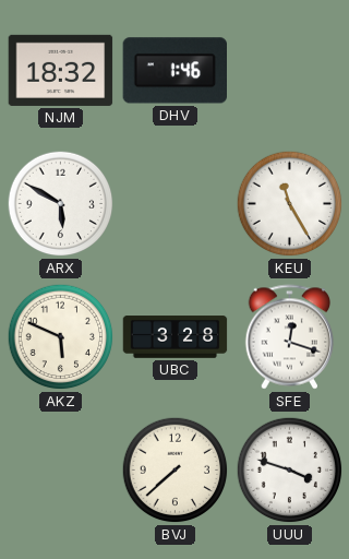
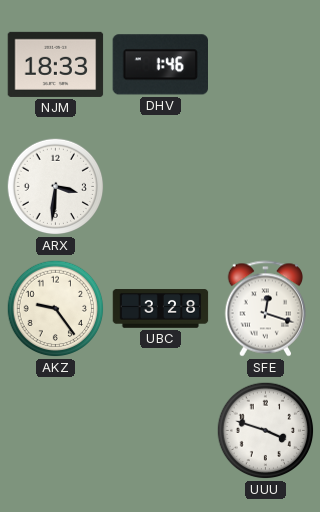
NJM: 18:32 -> 18:33 (56, 64)
ARX: 5:50 -> 3:31 (56, 187)
KEU: 11:25 -> none (290, 204)
AKZ: 5:49 -> 9:24 (56, 309)
BVJ: 7:38 -> none (176, 471)
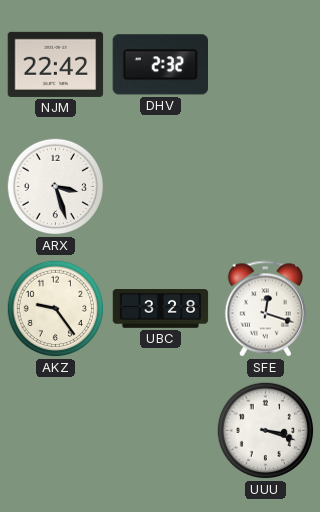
NJM: 18:33 -> 22:42 (56, 64)
DHV: 1:46 -> 2:32 (160, 65)
ARX: 3:31 -> 3:27 (56, 187)
UUU: 3:48 -> 3:18 (266, 431)
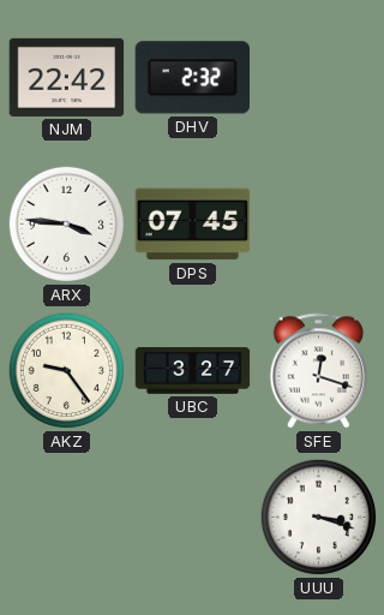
ARX: 3:27 -> 3:46 (67, 225)
DPS: none -> 07:45 (193, 225)
UBC: 3:28 -> 3:27 (193, 371)
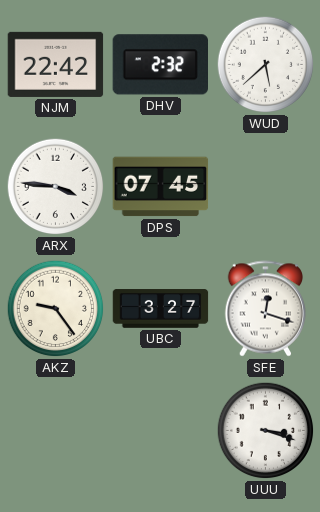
WUD: none -> 5:38 (266, 65)
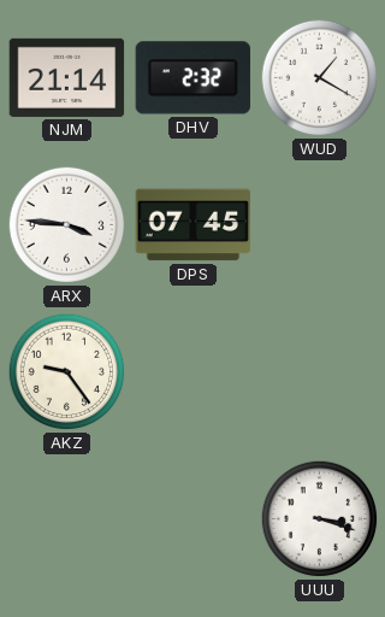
NJM: 22:42 -> 21:14 (67, 77)
WUD: 5:38 -> 1:20 (320, 78)
UBC: 3:27 -> none (161, 309)
SFE: 12:18 -> none (266, 309)
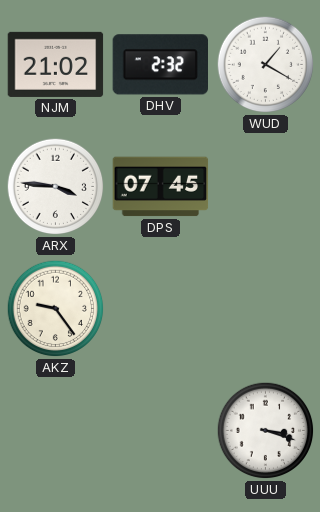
NJM: 21:14 -> 21:02 (56, 64)
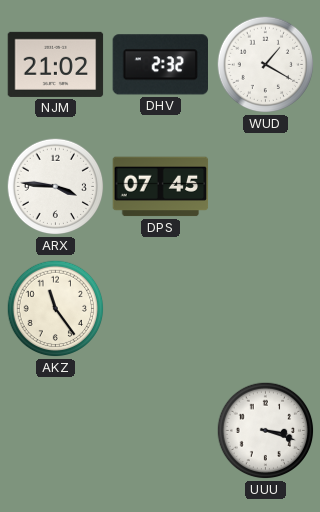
AKZ: 9:24 -> 11:24 (56, 309)
